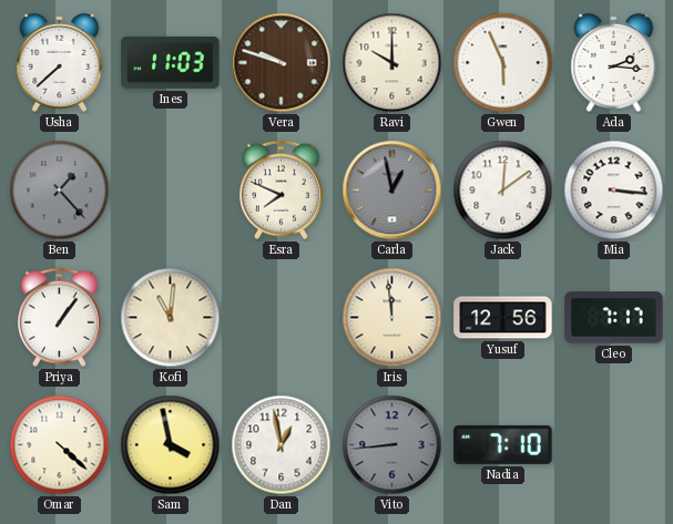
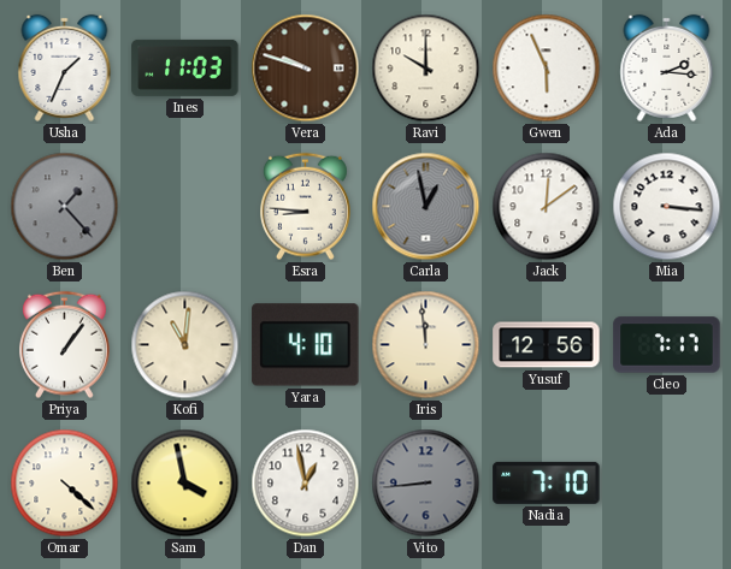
Usha: 7:38 -> 1:34 (65, 67)
Esra: 7:49 -> 8:46 (305, 207)
Yara: none -> 4:10 (306, 345)
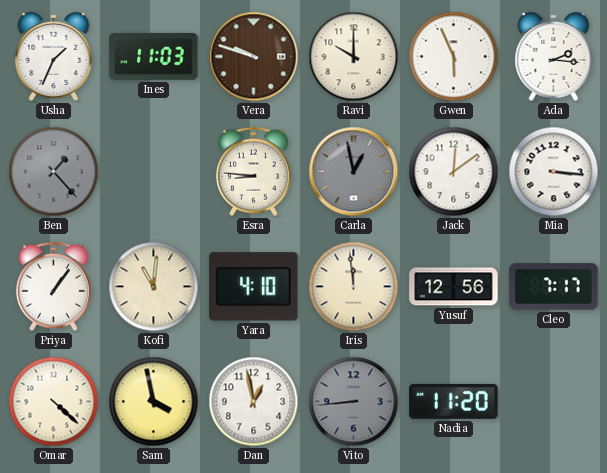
Nadia: 7:10 -> 11:20 (454, 401)
